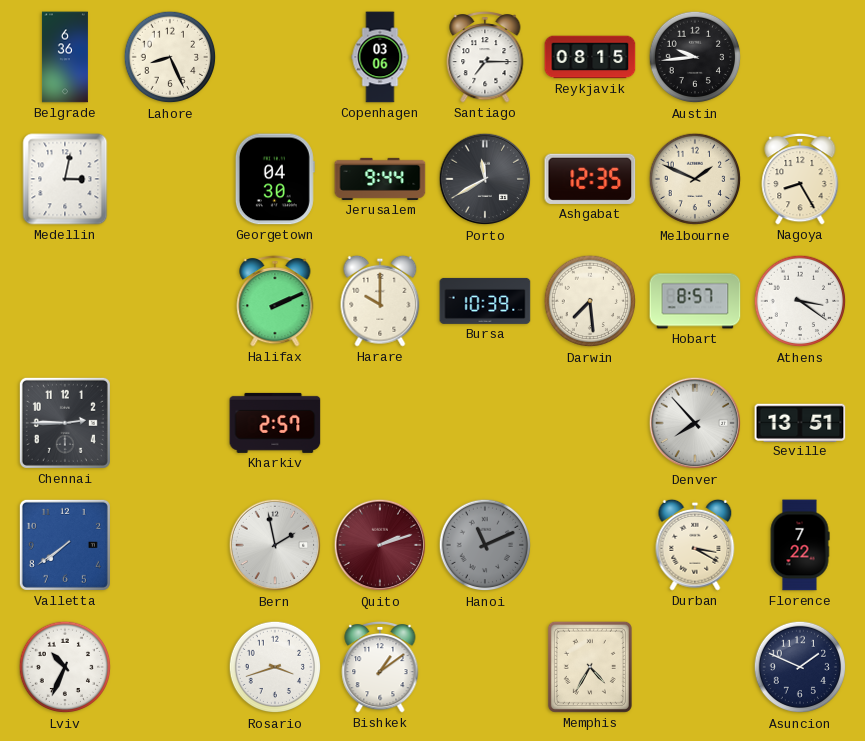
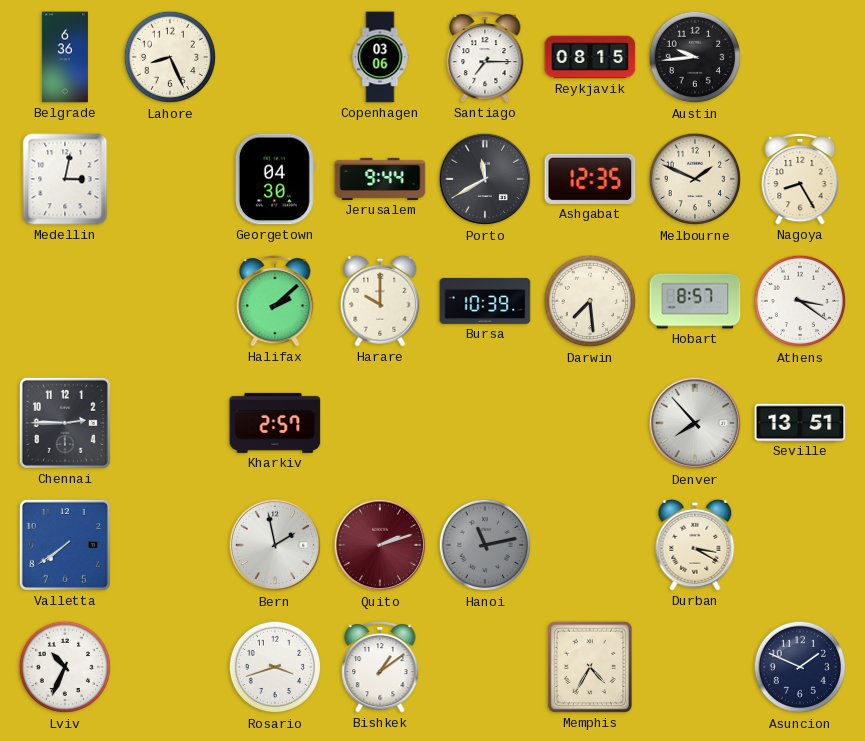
Halifax: 2:11 -> 2:08 (275, 301)
Hanoi: 11:11 -> 11:13 (485, 545)
Florence: 7:22 -> none (800, 545)
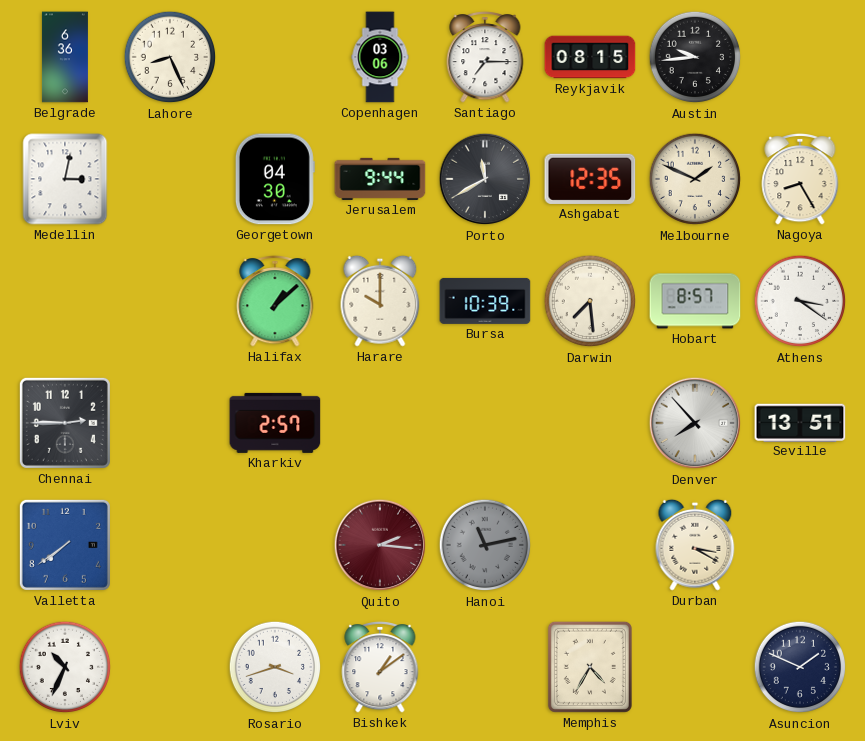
Halifax: 2:08 -> 1:08 (275, 301)
Bern: 1:58 -> none (275, 545)
Quito: 2:12 -> 2:16 (380, 545)
